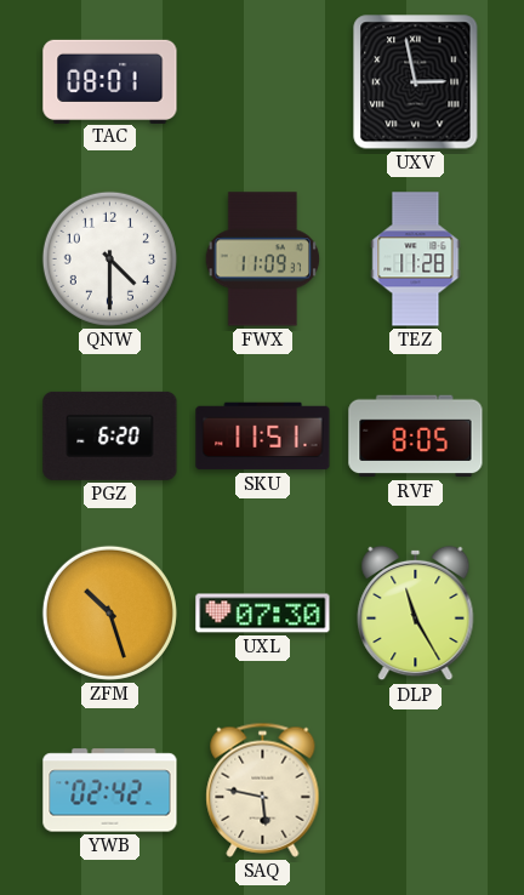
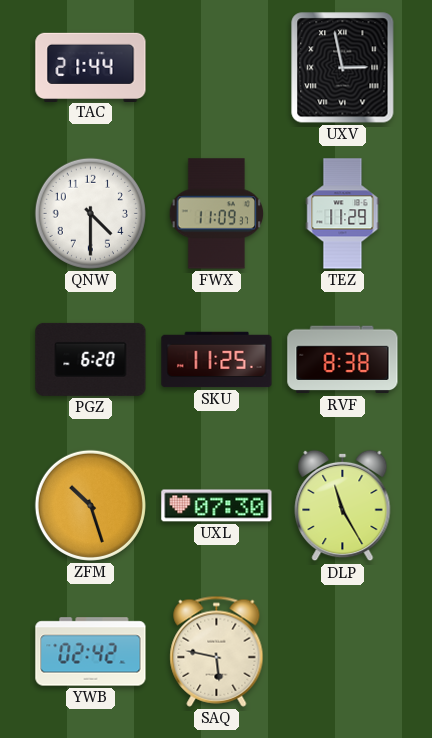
TAC: 08:01 -> 21:44 (91, 67)
TEZ: 11:28 -> 11:29 (343, 214)
SKU: 11:51 -> 11:25 (217, 360)
RVF: 8:05 -> 8:38 (343, 360)
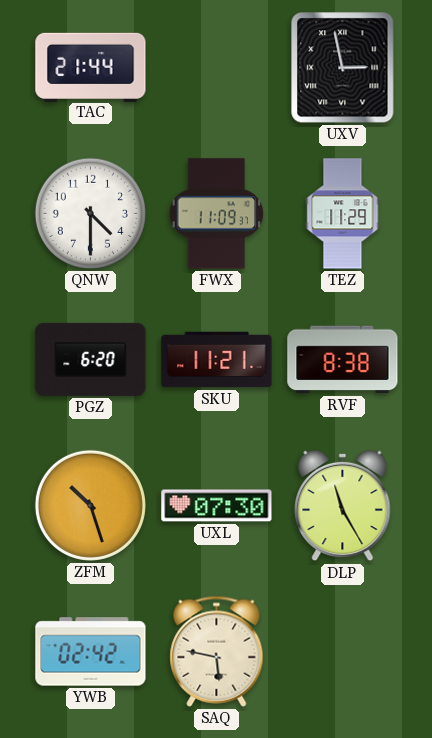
SKU: 11:25 -> 11:21 (217, 360)
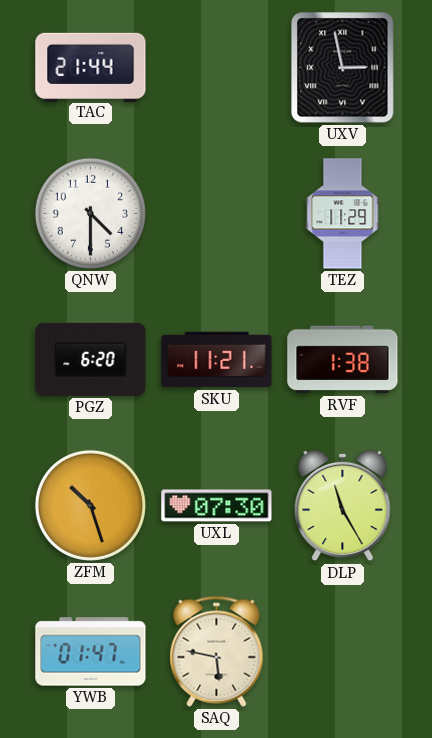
FWX: 11:09 -> none (217, 214)
RVF: 8:38 -> 1:38 (343, 360)
YWB: 02:42 -> 01:47 (91, 652)
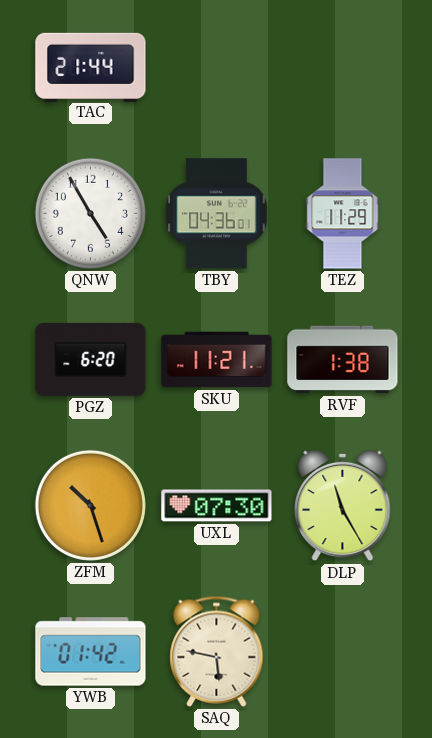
UXV: 2:58 -> none (343, 68)
QNW: 4:30 -> 4:55 (90, 213)
TBY: none -> 04:36 (217, 214)
YWB: 01:47 -> 01:42 (91, 652)
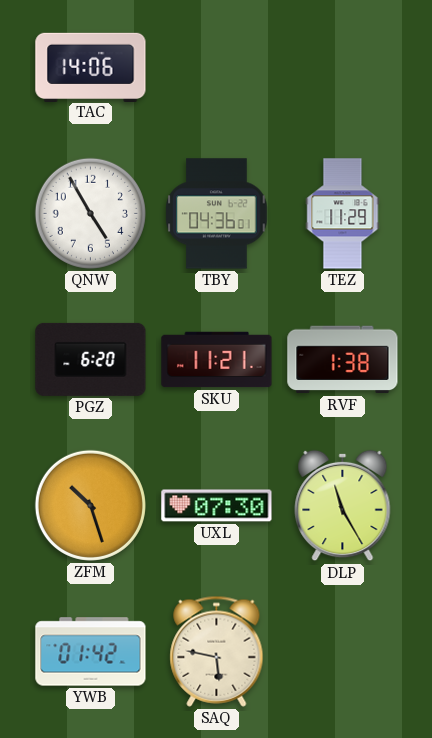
TAC: 21:44 -> 14:06 (91, 67)
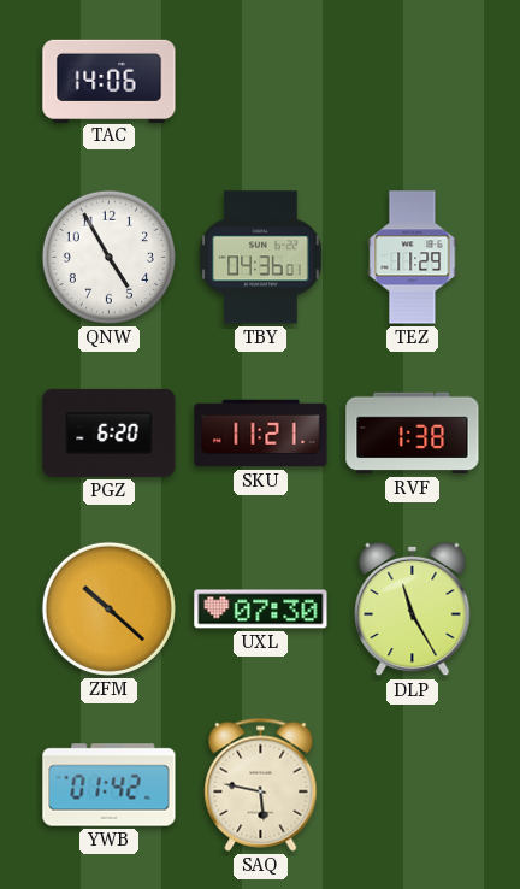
ZFM: 10:27 -> 10:22 (108, 608)
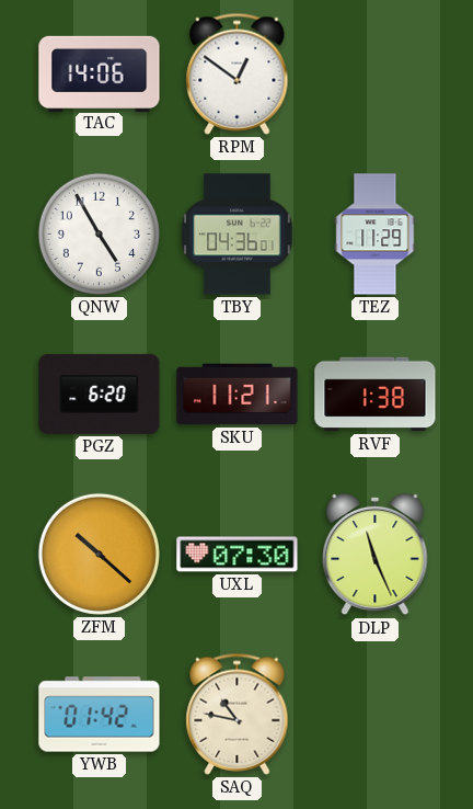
RPM: none -> 12:51 (238, 73)
DLP: 11:25 -> 11:26 (376, 555)
SAQ: 5:47 -> 10:47 (238, 714)
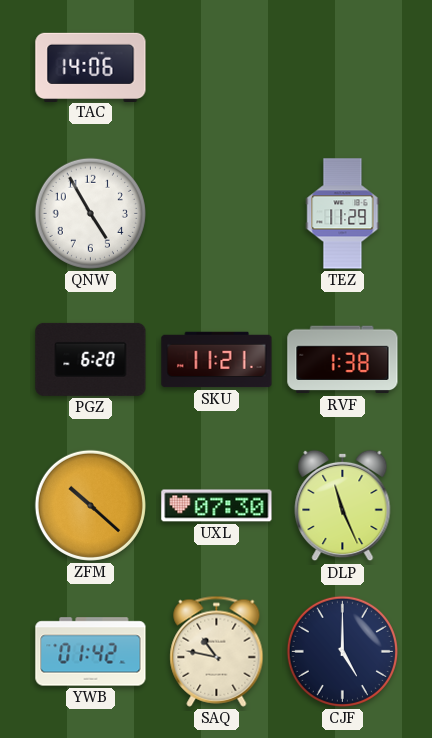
RPM: 12:51 -> none (238, 73)
TBY: 04:36 -> none (238, 235)
CJF: none -> 5:00 (342, 651)
